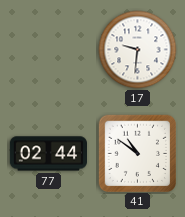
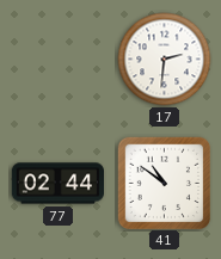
17: 9:31 -> 2:31 (165, 60)
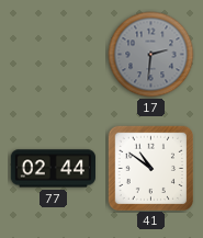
17 dial: white -> grey (151, 55)
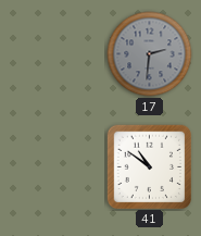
77: 02:44 -> none (53, 169)
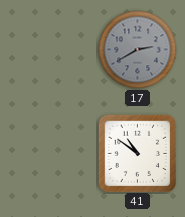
17: 2:31 -> 2:40 (138, 50)
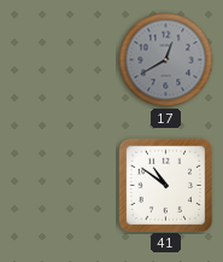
17: 2:40 -> 12:40 (166, 60)
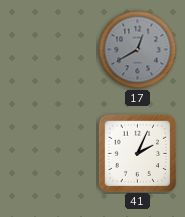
41: 10:51 -> 2:04 (137, 153)
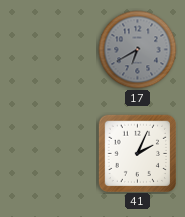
17: 12:40 -> 6:40 (138, 50)
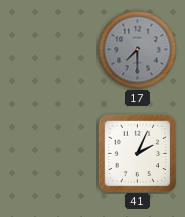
17: 6:40 -> 7:30 (138, 50)
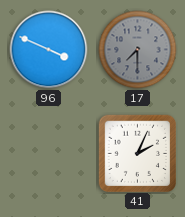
96: none -> 3:49 (49, 50)
